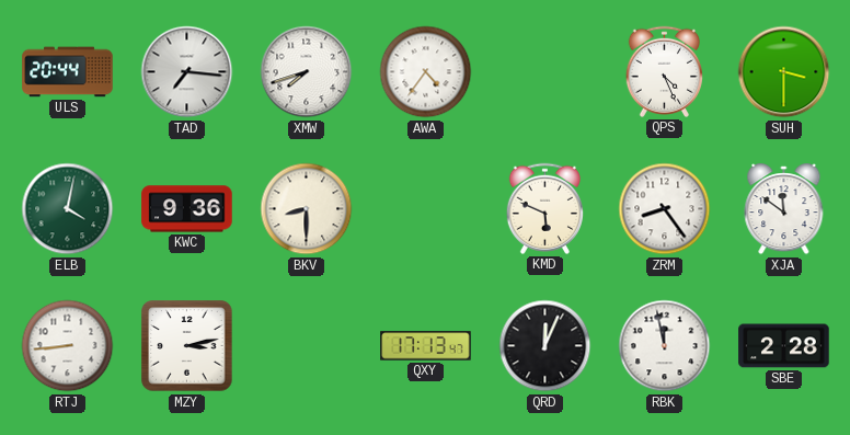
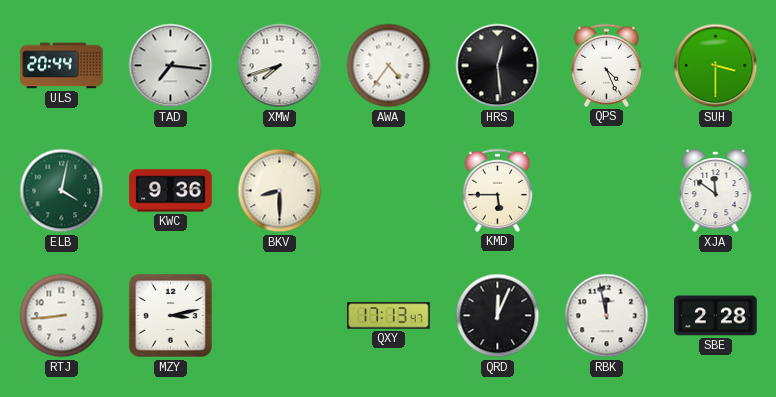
HRS: none -> 12:29 (498, 66)
KMD: 5:49 -> 5:45 (497, 190)
ZRM: 8:24 -> none (665, 209)
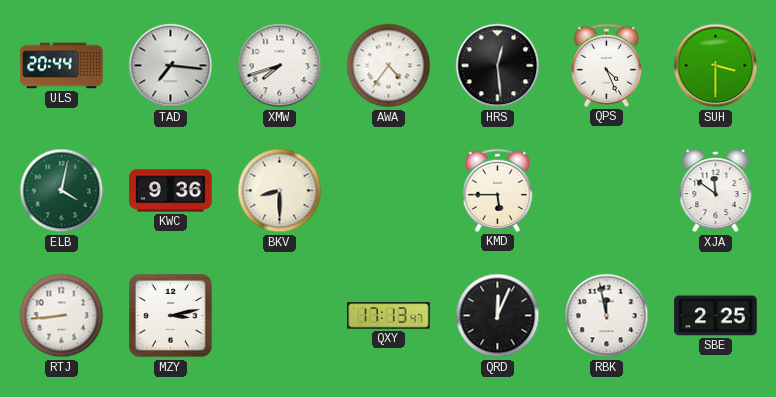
SBE: 2:28 -> 2:25 (716, 316)
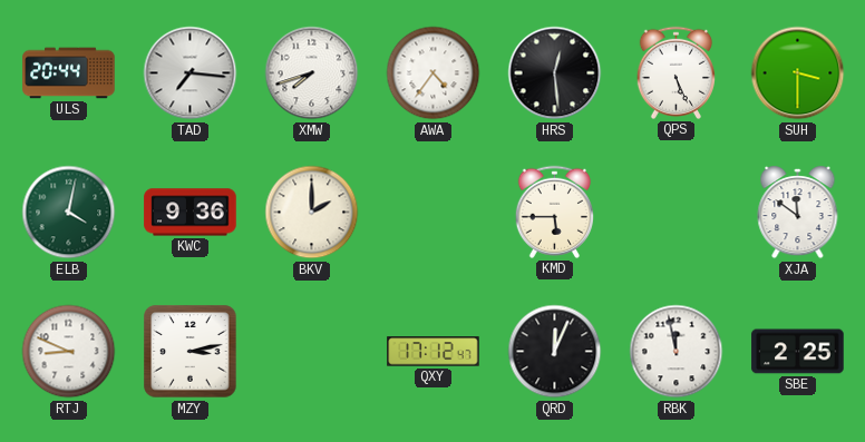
QPS: 4:26 -> 5:26 (676, 72)
BKV: 8:30 -> 2:00 (312, 213)
RTJ: 8:44 -> 8:49 (69, 352)
QXY: 17:13 -> 17:12 (434, 352)
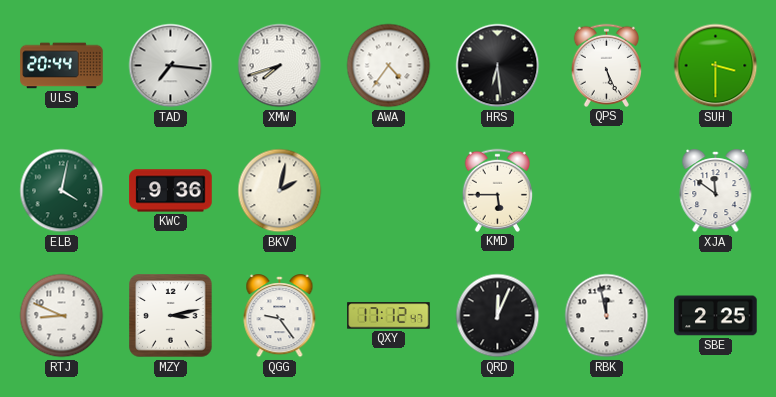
HRS: 12:29 -> 6:29 (498, 66)
BKV: 2:00 -> 2:02 (280, 191)
QGG: none -> 9:24 (280, 316)
